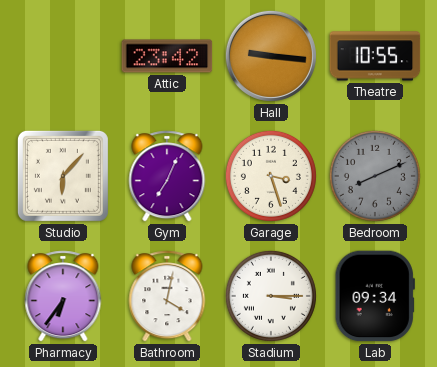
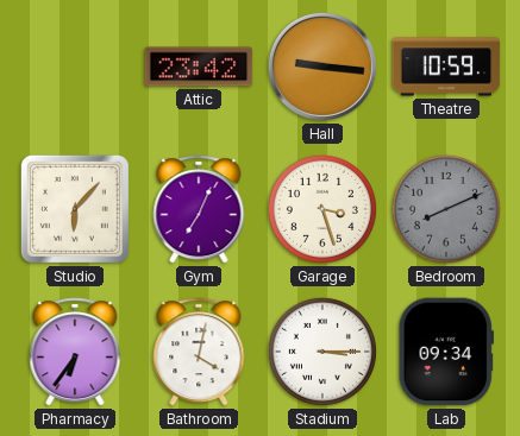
Theatre: 10:55 -> 10:59 (446, 67)
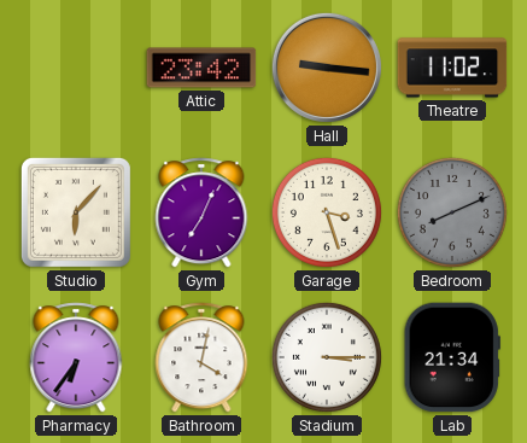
Theatre: 10:59 -> 11:02 (452, 68)
Lab: 09:34 -> 21:34 (452, 357)
